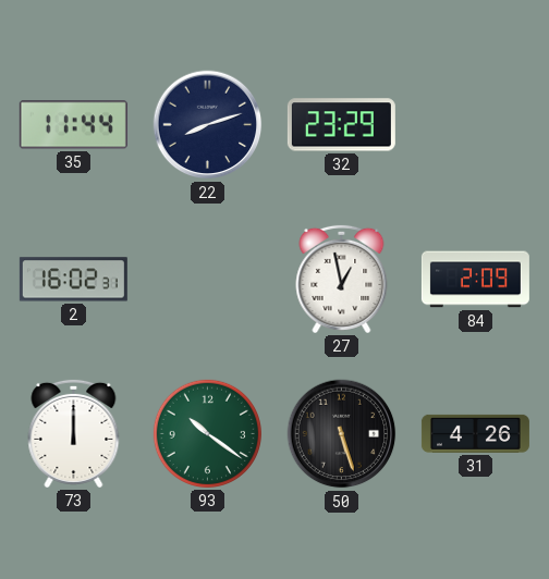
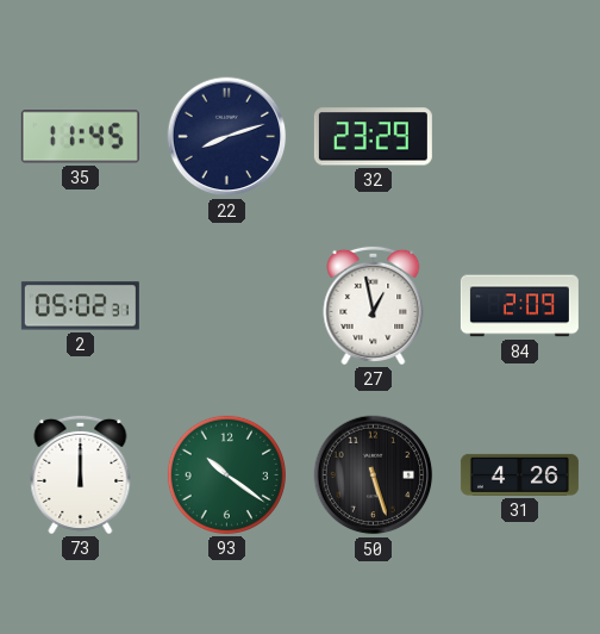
35: 11:44 -> 11:45 (80, 137)
2: 16:02 -> 05:02 (80, 306)
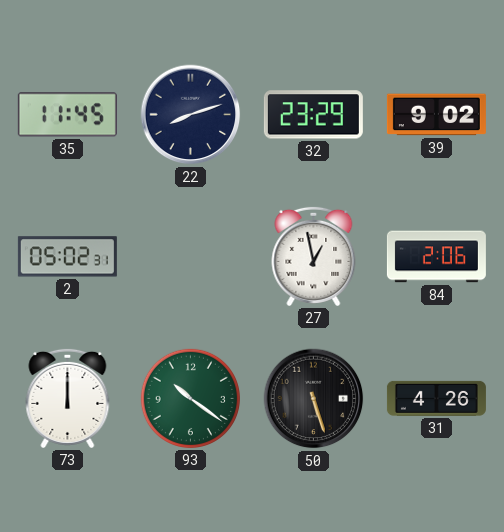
39: none -> 9:02 (436, 115)
84: 2:09 -> 2:06 (436, 257)
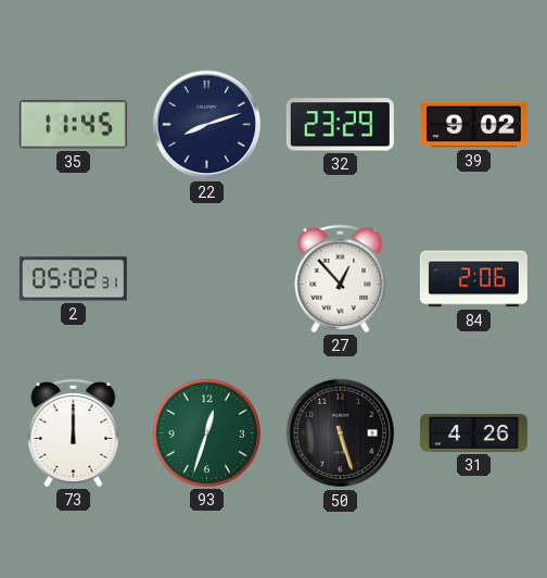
27: 12:58 -> 12:53 (341, 278)
93: 10:21 -> 12:33 (206, 432)
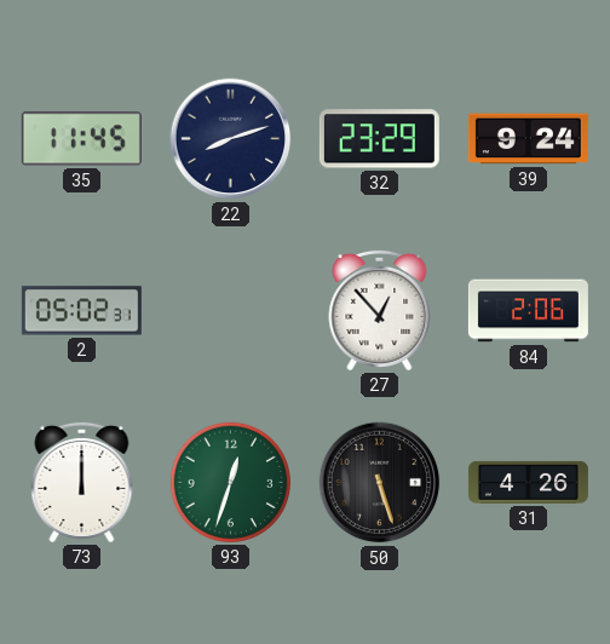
39: 9:02 -> 9:24 (528, 139)
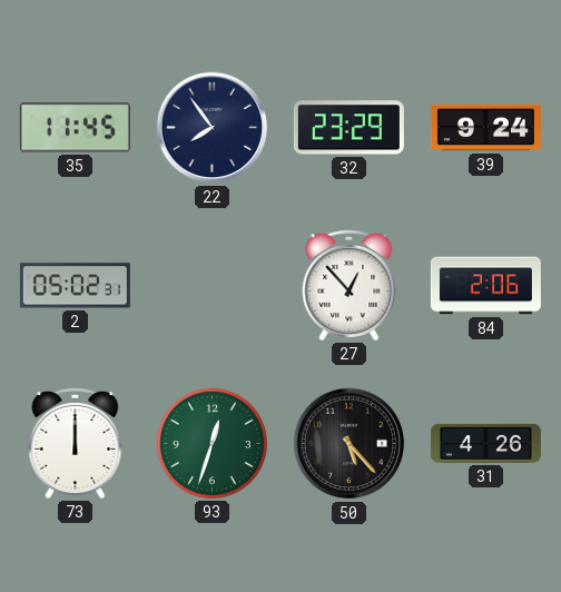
22: 8:12 -> 7:54 (213, 128)
50: 5:27 -> 5:23 (350, 444)
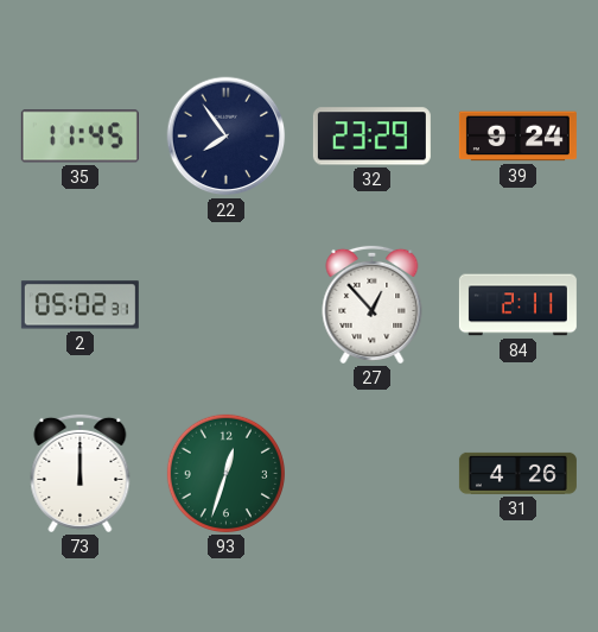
84: 2:06 -> 2:11 (517, 305)
50: 5:23 -> none (350, 444)
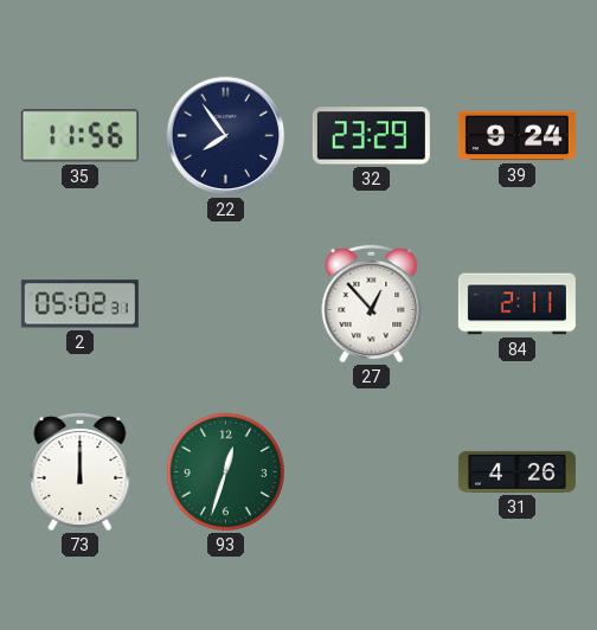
35: 11:45 -> 11:56 (79, 136)
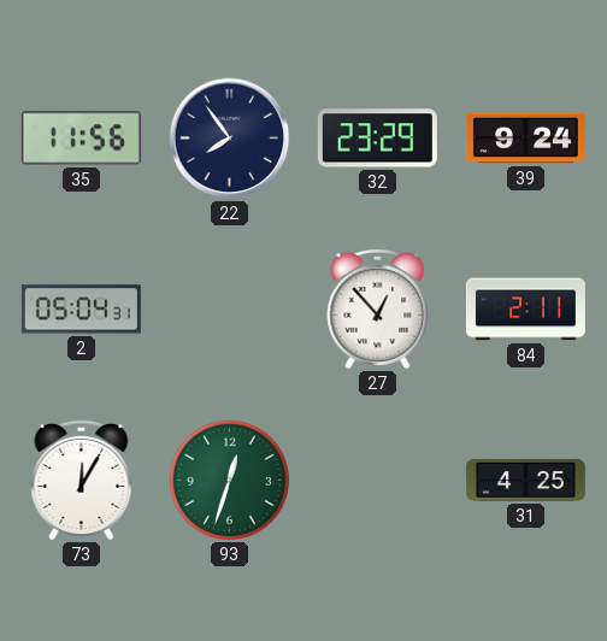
2: 05:02 -> 05:04 (81, 310)
73: 12:00 -> 12:05 (82, 480)
31: 4:26 -> 4:25 (525, 480)
